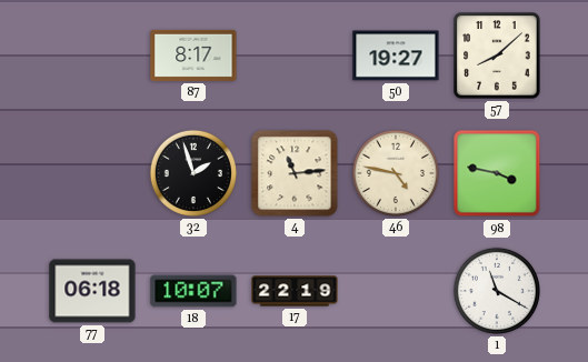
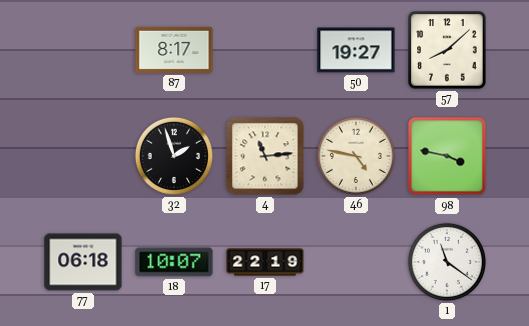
1: 11:20 -> 11:21 (447, 262)
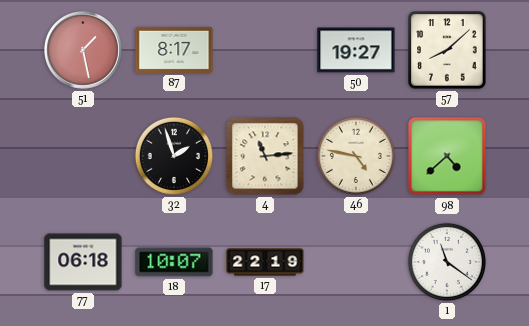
51: none -> 1:28 (84, 51)
98: 3:47 -> 4:38 (447, 156)
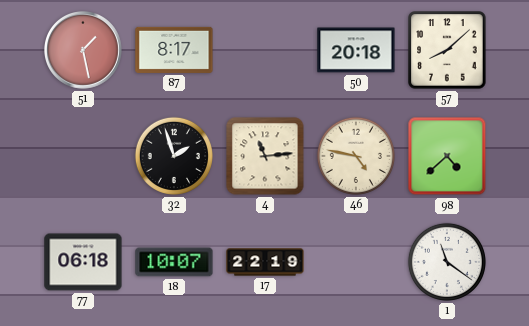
50: 19:27 -> 20:18 (356, 50)
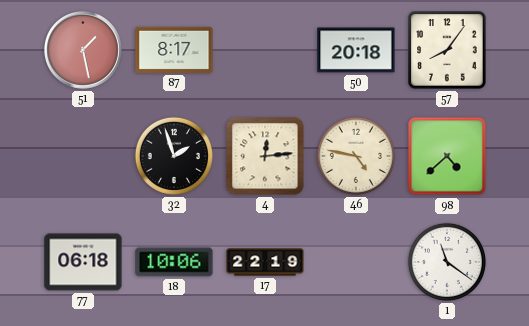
57: 8:08 -> 8:06 (447, 50)
4: 11:14 -> 12:14 (265, 156)
18: 10:07 -> 10:06 (174, 262)
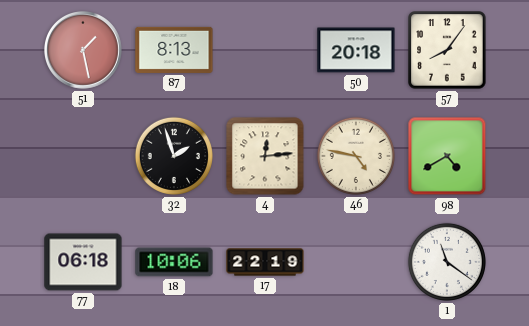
87: 8:17 -> 8:13 (174, 50)
98: 4:38 -> 4:40 (447, 156)
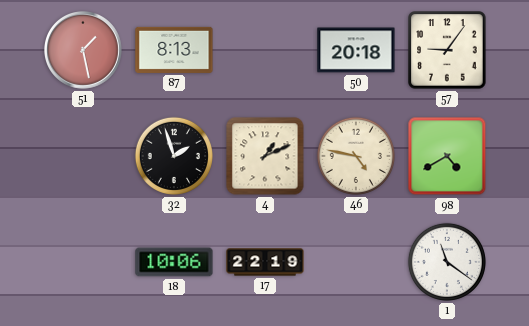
57: 8:06 -> 9:06 (447, 50)
4: 12:14 -> 1:11 (265, 156)
77: 06:18 -> none (83, 262)
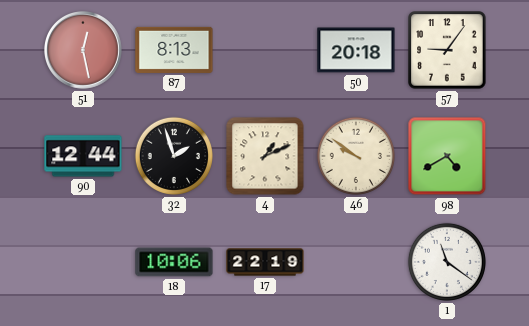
51: 1:28 -> 12:28 (84, 51)
90: none -> 12:44 (83, 156)
46: 4:47 -> 9:51 (356, 156)
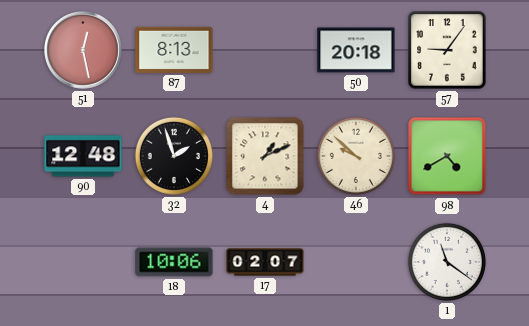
90: 12:44 -> 12:48 (83, 156)
46: 9:51 -> 9:52 (356, 156)
17: 22:19 -> 02:07 (265, 262)
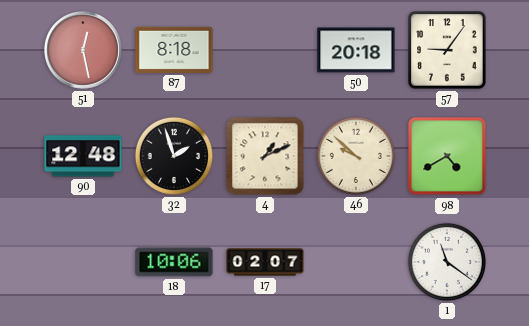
87: 8:13 -> 8:18 (174, 50)
